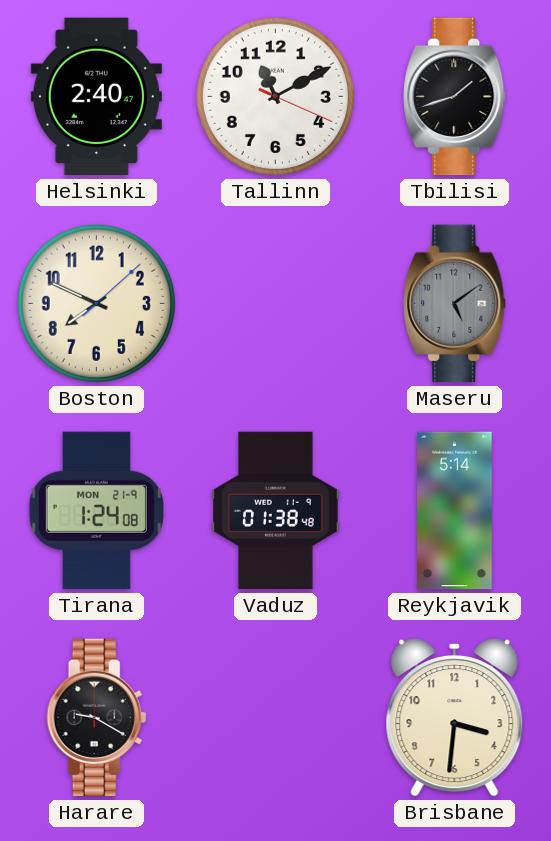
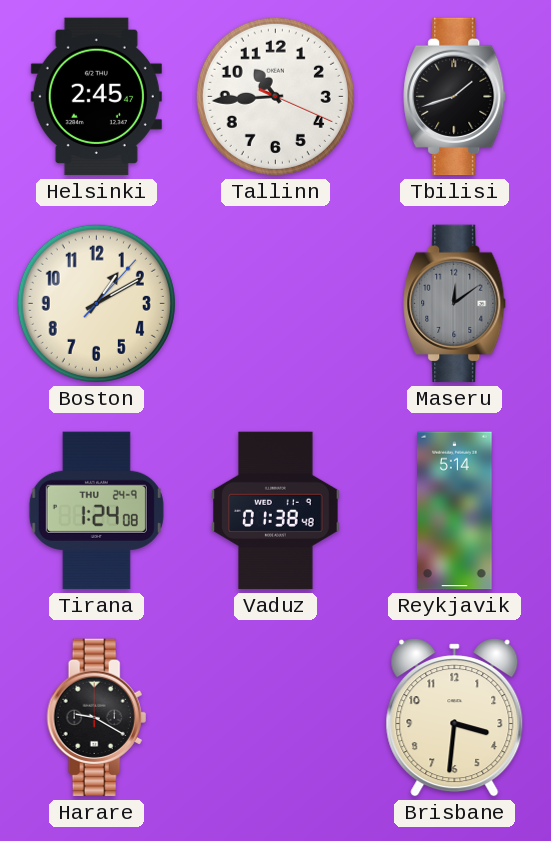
Helsinki: 2:40 -> 2:45 (96, 97)
Tallinn: 11:10 -> 10:44 (275, 96)
Boston: 7:49 -> 1:10 (96, 303)
Maseru: 5:09 -> 12:09 (455, 304)
Tirana date: MON 21-9 -> THU 24-9 (96, 511)
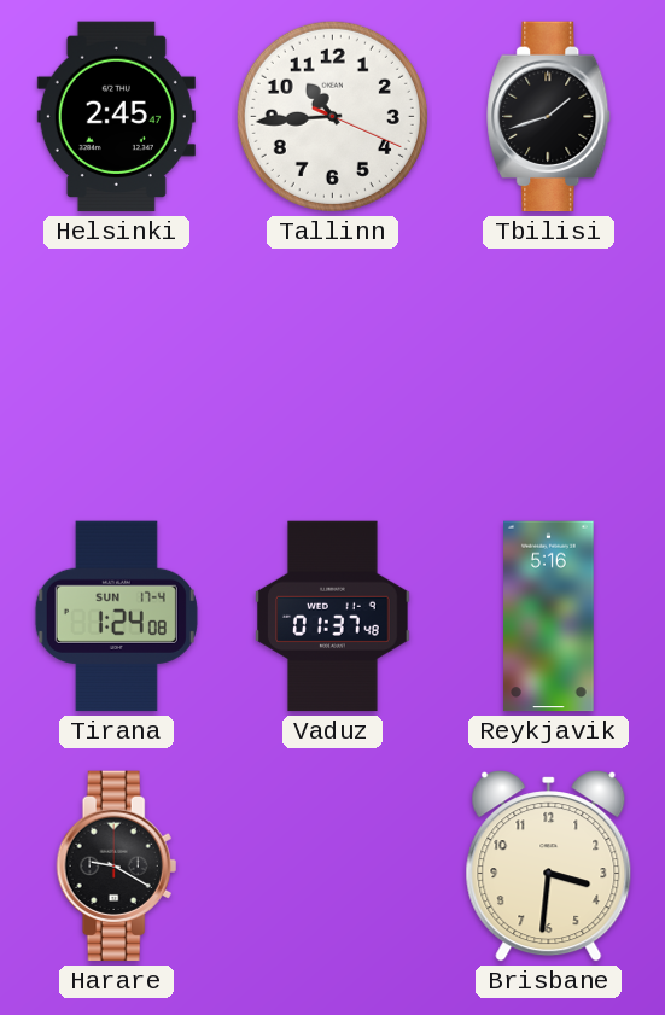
Boston: 1:10 -> none (96, 303)
Maseru: 12:09 -> none (455, 304)
Tirana date: THU 24-9 -> SUN 17-4 (116, 617)
Vaduz: 01:38 -> 01:37 (333, 617)
Reykjavik: 5:14 -> 5:16 (549, 617)
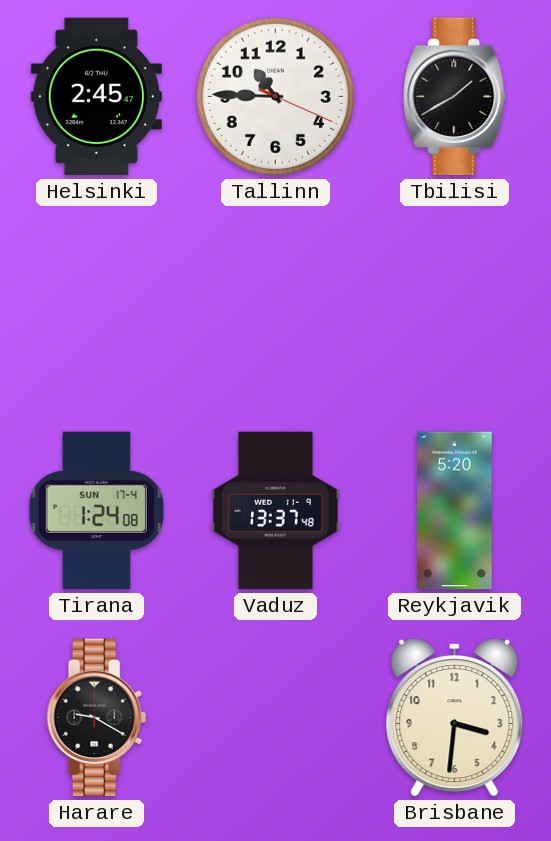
Tallinn: 10:44 -> 10:45 (275, 96)
Tbilisi: 1:42 -> 1:40 (455, 97)
Vaduz: 01:37 -> 13:37 (276, 511)
Reykjavik: 5:16 -> 5:20 (455, 511)
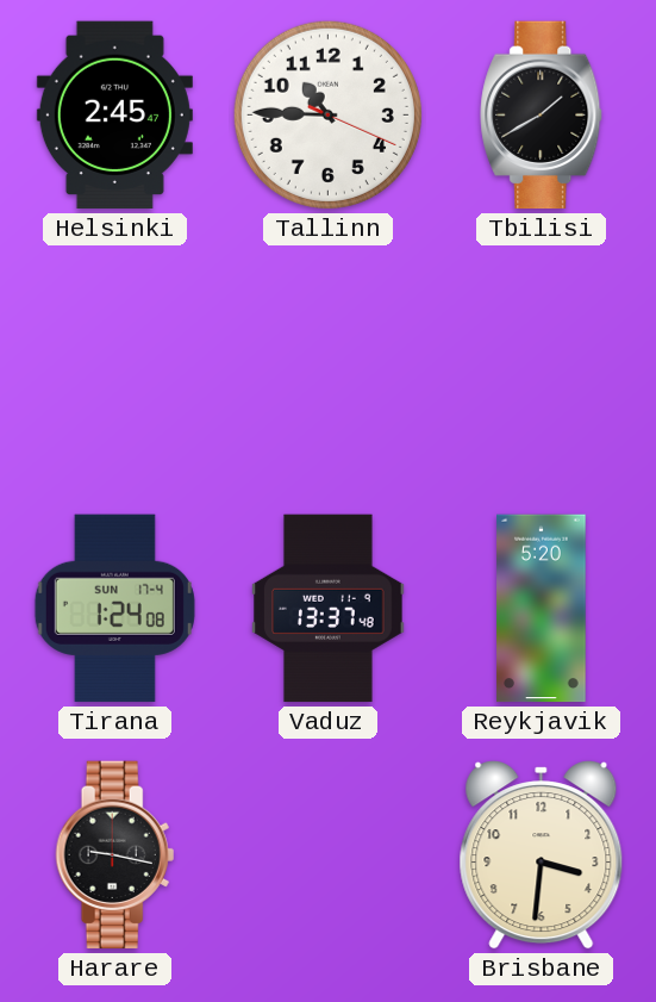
Harare: 9:20 -> 9:17 (115, 855)
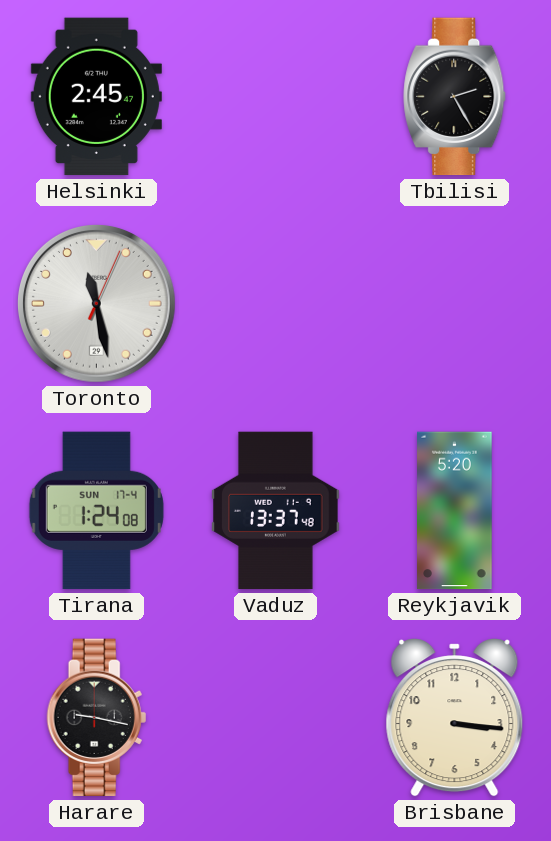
Tallinn: 10:45 -> none (327, 114)
Tbilisi: 1:40 -> 2:25 (455, 97)
Toronto: none -> 11:28 (96, 303)
Brisbane: 3:31 -> 3:16 (455, 718)
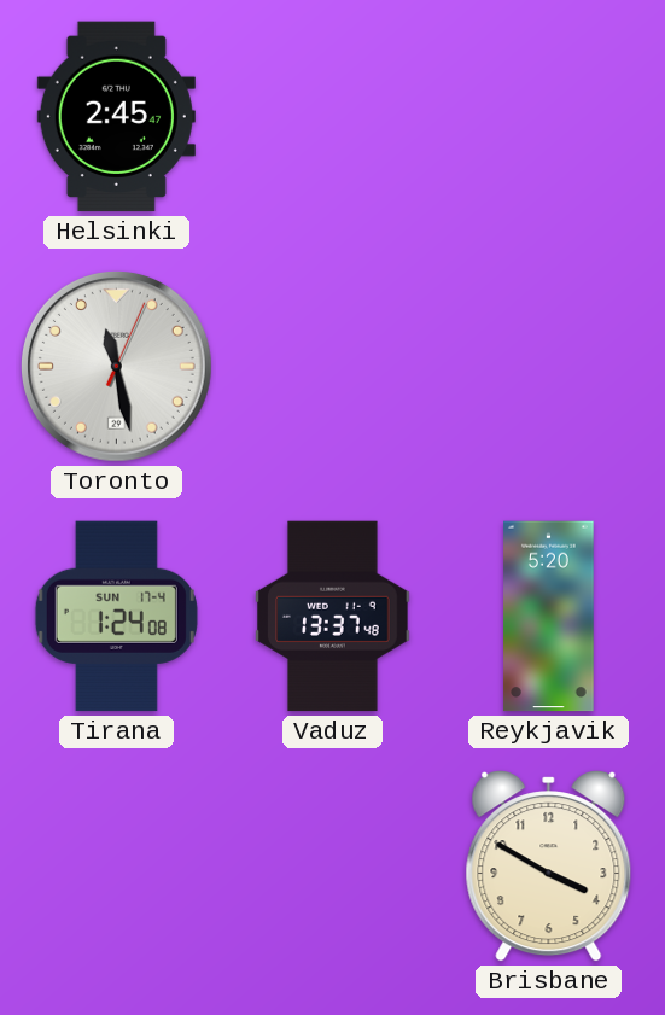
Tbilisi: 2:25 -> none (455, 97)
Harare: 9:17 -> none (97, 718)
Brisbane: 3:16 -> 3:50 (549, 867)
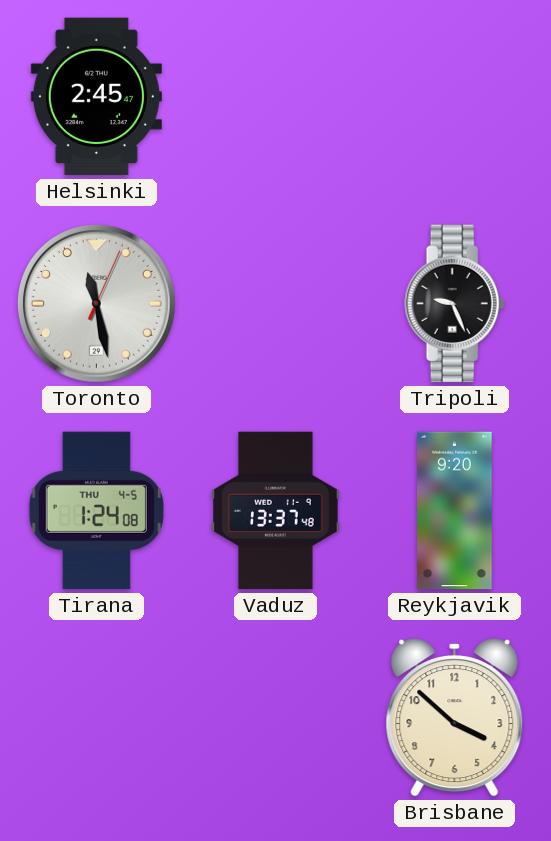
Tripoli: none -> 9:26 (455, 304)
Tirana date: SUN 17-4 -> THU 4-5 (96, 511)
Reykjavik: 5:20 -> 9:20 (455, 511)
Brisbane: 3:50 -> 3:52 (455, 718)
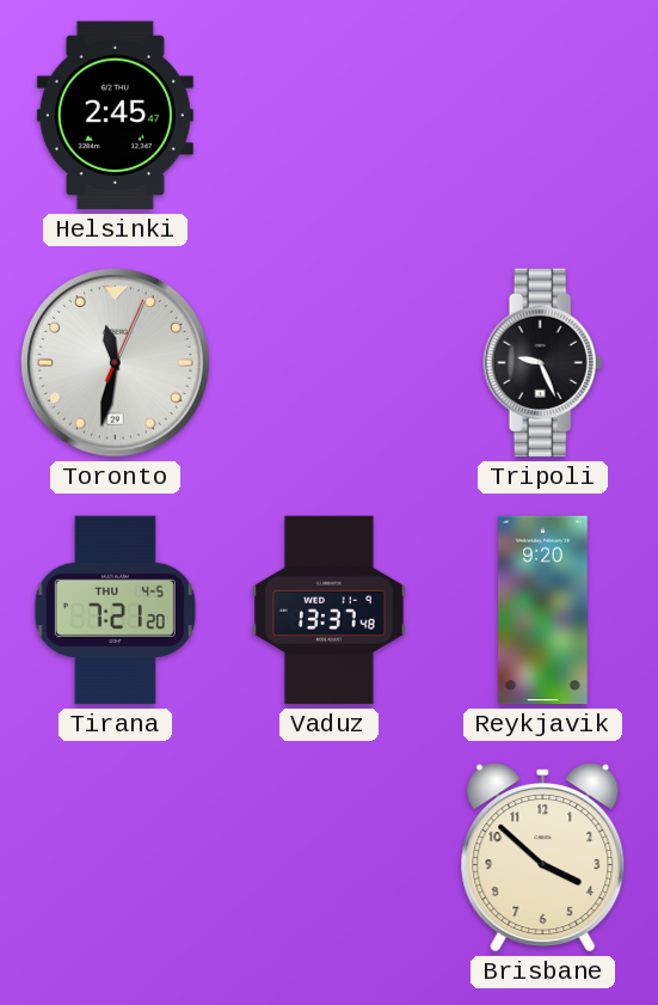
Toronto: 11:28 -> 11:32 (115, 362)
Tirana: 1:24 -> 7:21 (115, 611)
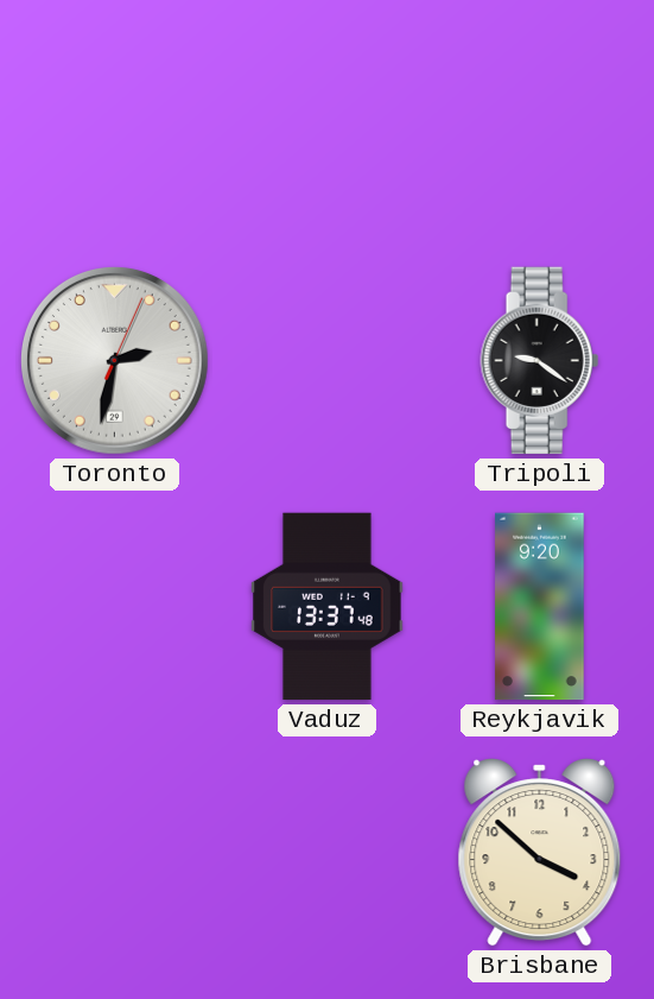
Helsinki: 2:45 -> none (115, 116)
Toronto: 11:32 -> 2:32 (114, 360)
Tripoli: 9:26 -> 9:21 (540, 361)
Tirana: 7:21 -> none (115, 611)
